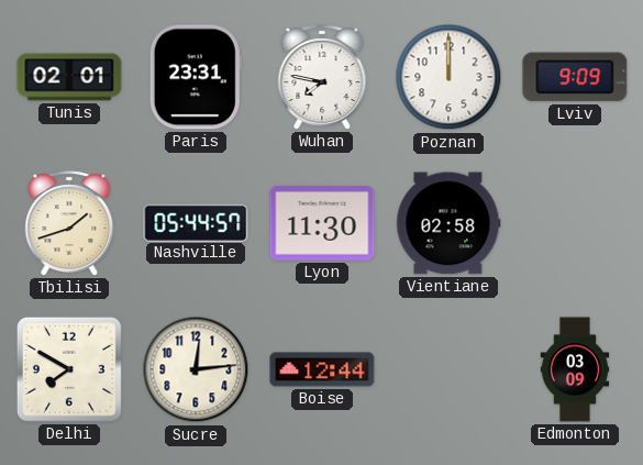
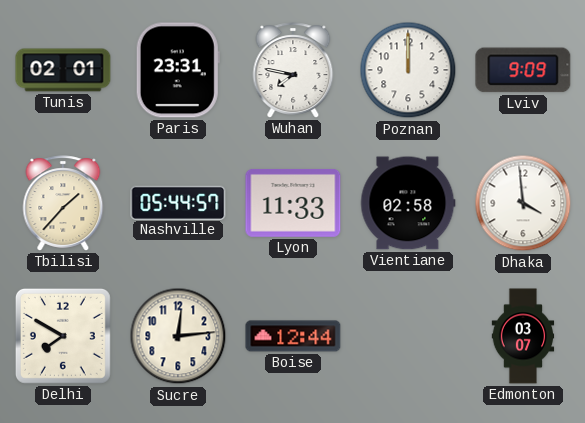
Tbilisi: 1:42 -> 1:37 (63, 203)
Lyon: 11:30 -> 11:33 (293, 203)
Dhaka: none -> 3:59 (523, 203)
Edmonton: 03:09 -> 03:07 (523, 336)
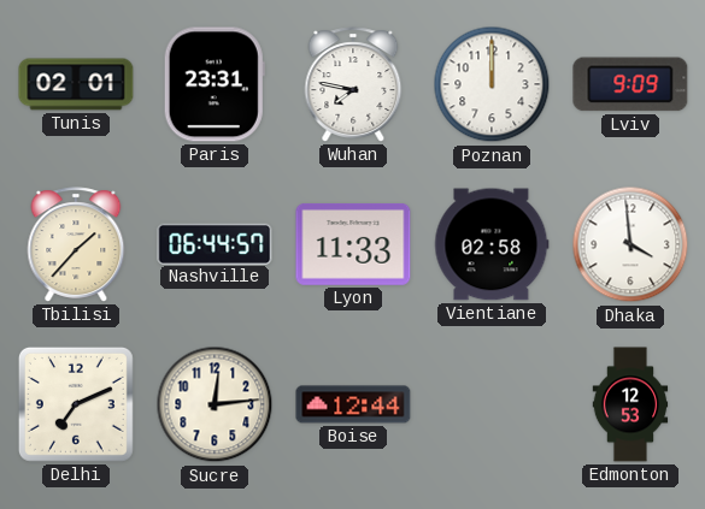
Nashville: 05:44 -> 06:44 (215, 243)
Delhi: 7:50 -> 7:11 (76, 404)
Edmonton: 03:07 -> 12:53 (630, 404)
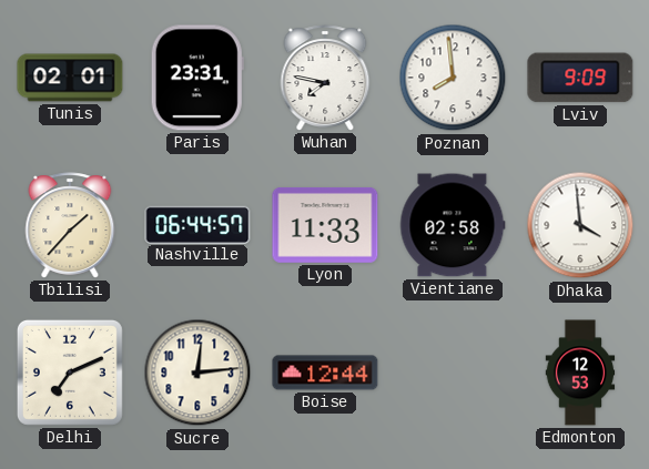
Poznan: 12:00 -> 7:59 (453, 78)
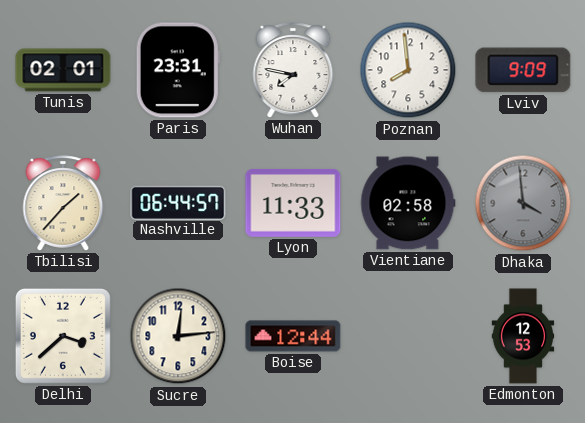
Dhaka dial: white -> grey (523, 203)
Delhi: 7:11 -> 3:38 (63, 336)
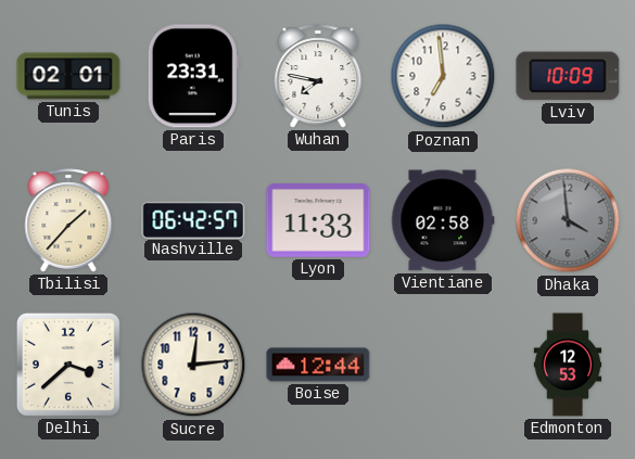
Poznan: 7:59 -> 6:59 (443, 76)
Lviv: 9:09 -> 10:09 (568, 76)
Nashville: 06:44 -> 06:42 (193, 219)
